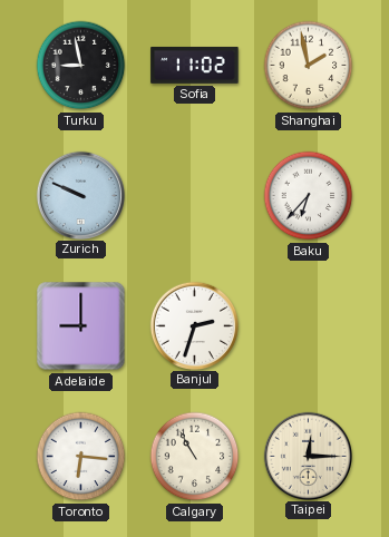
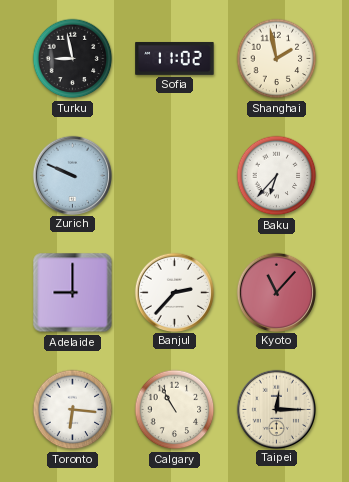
Banjul: 2:33 -> 2:37 (174, 292)
Kyoto: none -> 11:07 (276, 292)
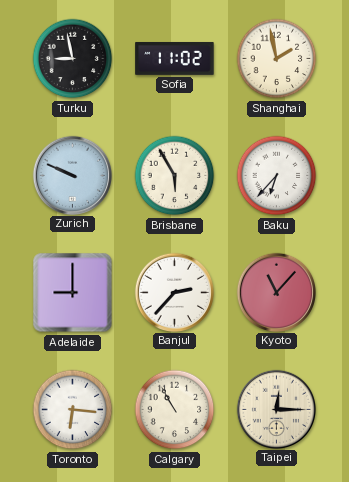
Brisbane: none -> 5:55 (175, 176)
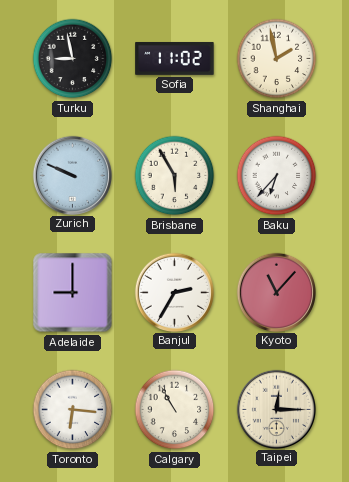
Banjul: 2:37 -> 2:35 (174, 292)
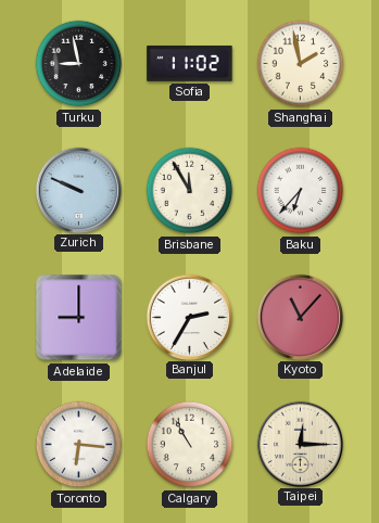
Brisbane: 5:55 -> 11:55 (190, 191)
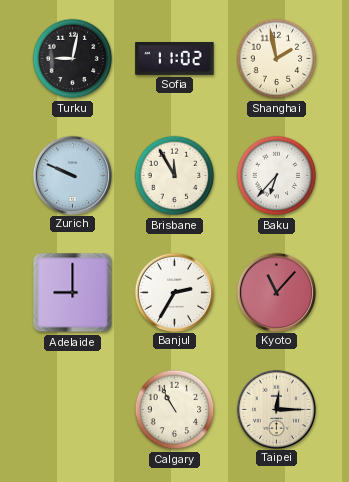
Turku: 8:58 -> 9:02 (73, 59)
Toronto: 6:16 -> none (79, 445)
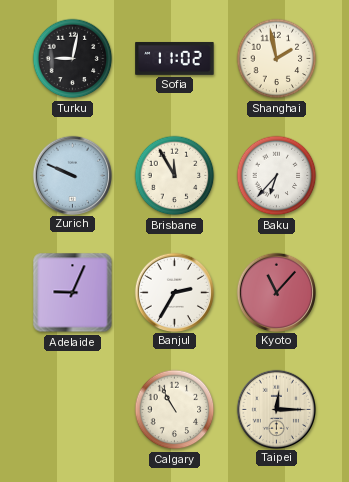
Adelaide: 9:00 -> 9:04 (73, 293)
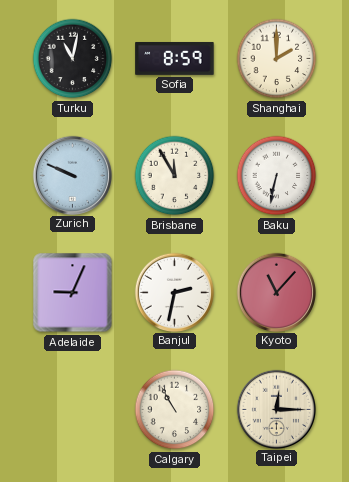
Turku: 9:02 -> 11:02 (73, 59)
Sofia: 11:02 -> 8:59 (175, 59)
Shanghai: 1:58 -> 2:00 (277, 59)
Baku: 6:37 -> 6:32 (277, 176)
Banjul: 2:35 -> 2:32 (174, 292)
